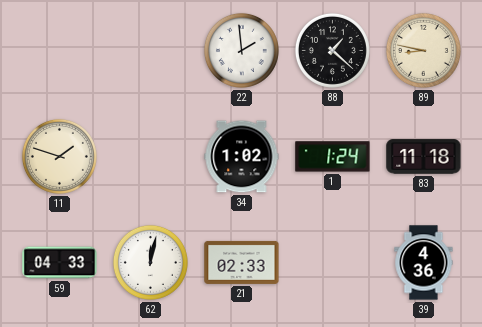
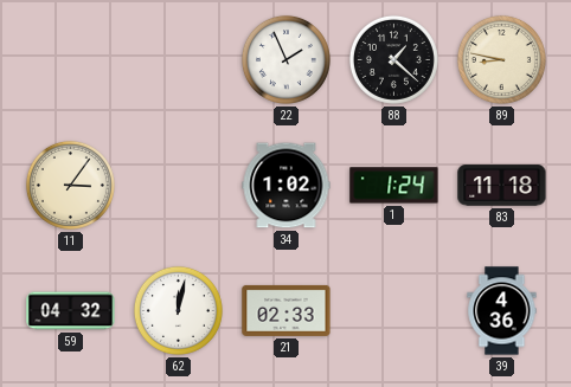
22: 1:59 -> 1:56 (285, 59)
11: 1:48 -> 3:06 (70, 185)
59: 04:33 -> 04:32 (71, 311)
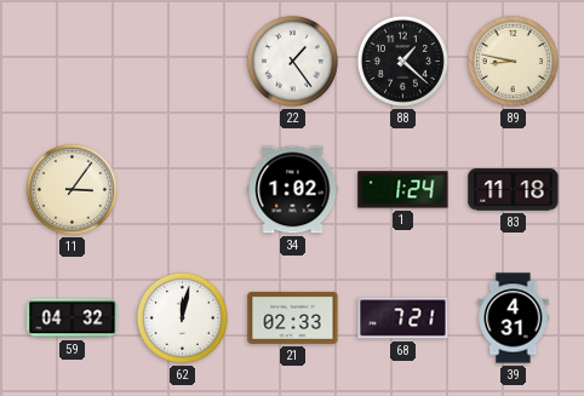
22: 1:56 -> 1:24 (292, 61)
68: none -> 7:21 (403, 318)
39: 4:36 -> 4:31 (514, 318)
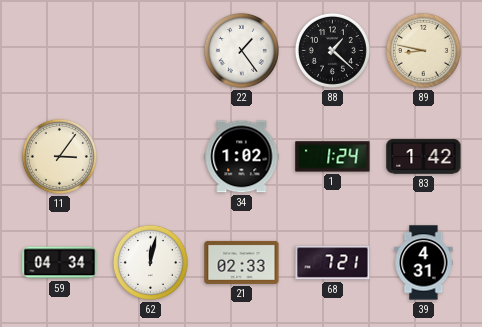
83: 11:18 -> 1:42 (424, 157)
59: 04:32 -> 04:34 (60, 263)
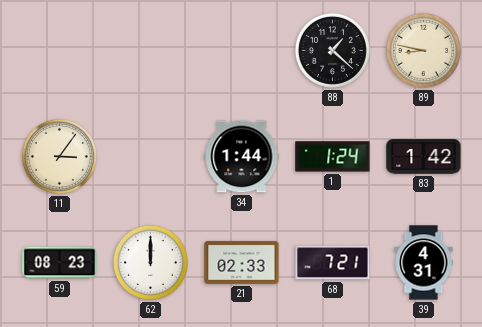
22: 1:24 -> none (241, 50)
34: 1:02 -> 1:44 (242, 157)
59: 04:34 -> 08:23 (60, 263)
62: 12:02 -> 12:00 (150, 262)
